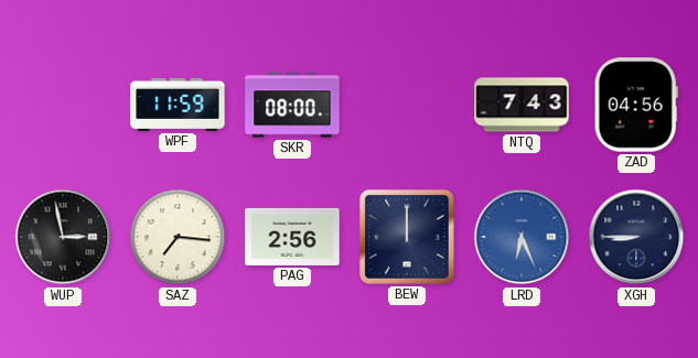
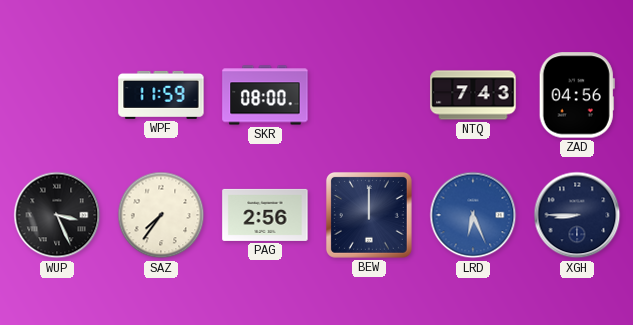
WUP: 2:58 -> 3:26 (57, 215)
SAZ: 7:16 -> 7:36 (161, 215)
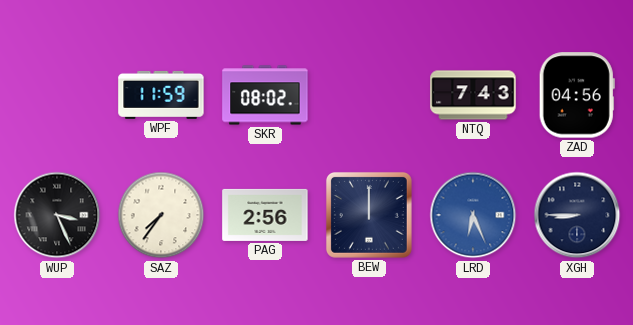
SKR: 08:00 -> 08:02 (265, 95)
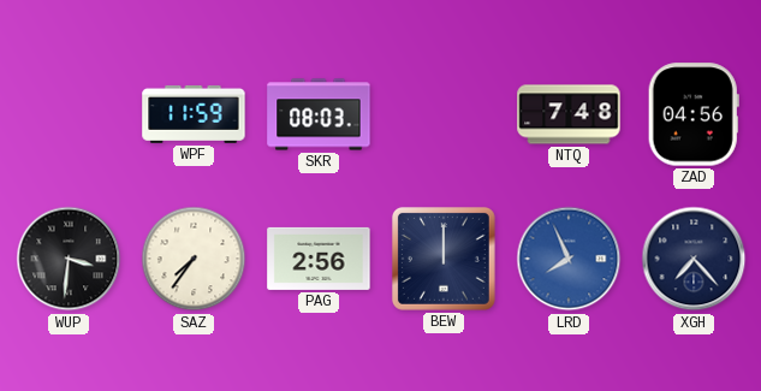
SKR: 08:02 -> 08:03 (319, 114)
NTQ: 7:43 -> 7:48 (569, 114)
WUP: 3:26 -> 3:31 (69, 259)
LRD: 6:26 -> 7:56 (569, 259)
XGH: 8:45 -> 7:23 (694, 259)
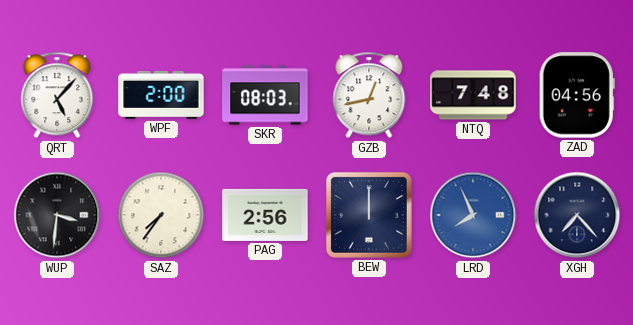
QRT: none -> 5:07 (57, 95)
WPF: 11:59 -> 2:00 (161, 95)
GZB: none -> 12:43 (369, 95)
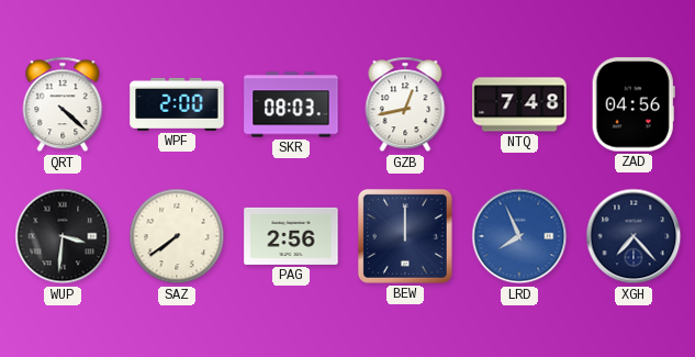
QRT: 5:07 -> 4:22 (63, 104)
SAZ: 7:36 -> 7:39 (177, 236)
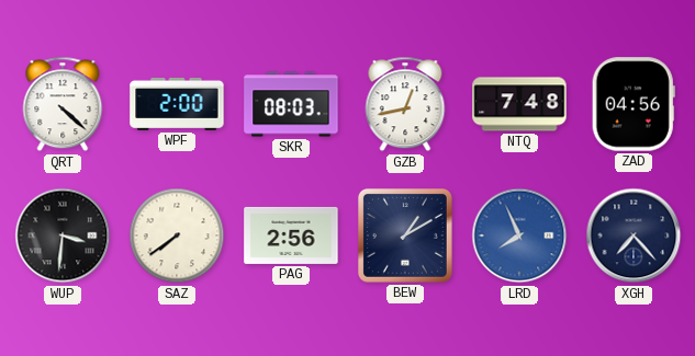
BEW: 12:00 -> 1:10 (405, 236)
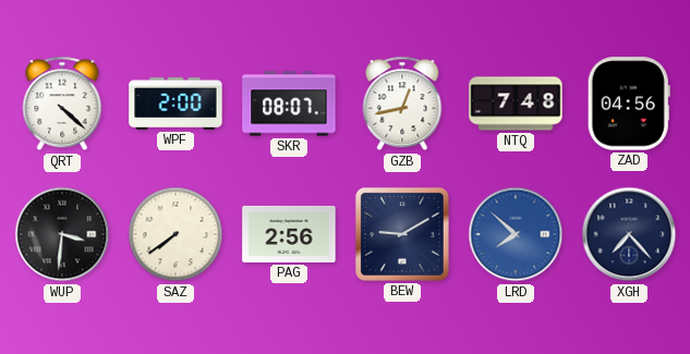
SKR: 08:03 -> 08:07 (289, 103)
BEW: 1:10 -> 9:10 (402, 234)
LRD: 7:56 -> 7:52 (516, 234)
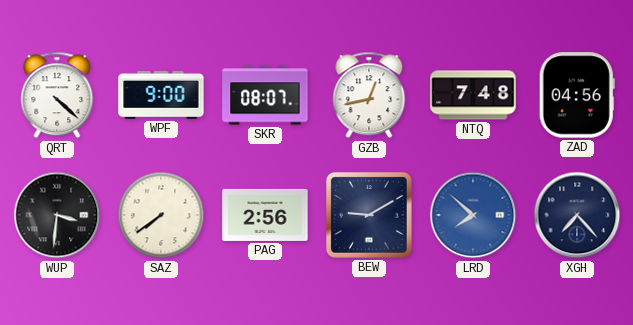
WPF: 2:00 -> 9:00 (161, 95)
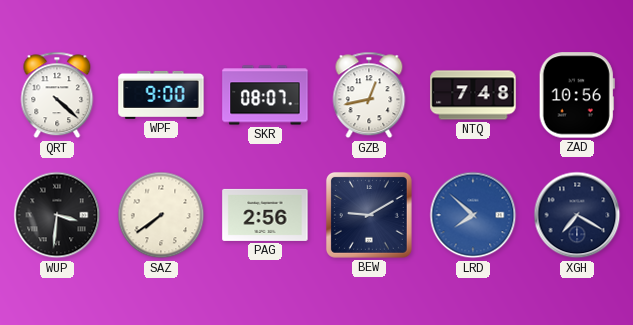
ZAD: 04:56 -> 10:56 (577, 95)
XGH: 7:23 -> 7:20 (577, 215)
